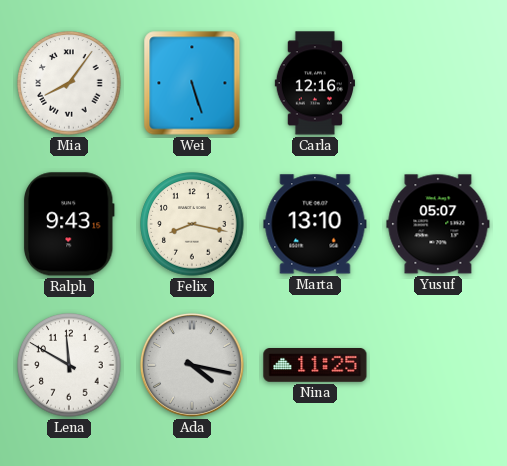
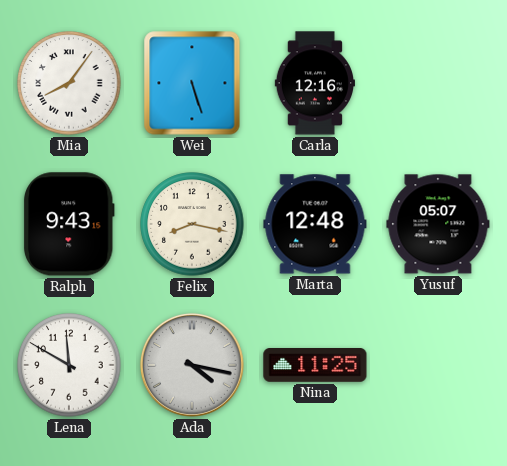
Marta: 13:10 -> 12:48 (315, 224)
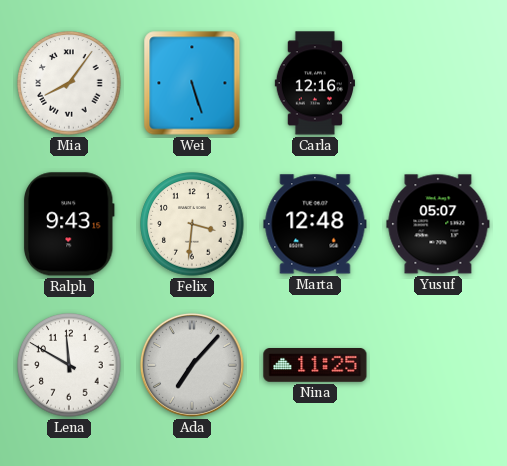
Felix: 8:17 -> 3:31 (192, 224)
Ada: 4:17 -> 7:07 (192, 365)
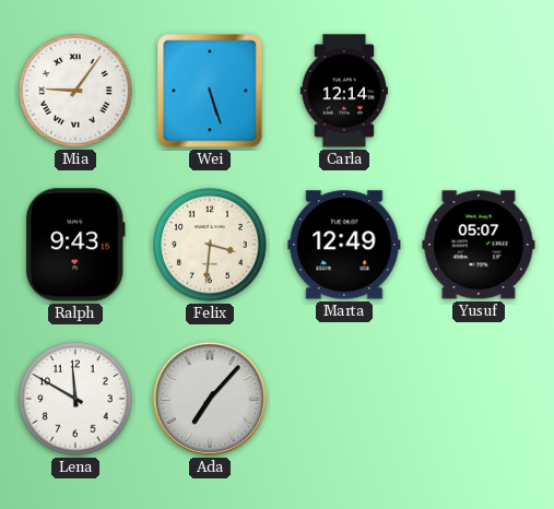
Mia: 8:06 -> 9:06 (75, 91)
Carla: 12:16 -> 12:14 (343, 91)
Marta: 12:48 -> 12:49 (344, 245)
Nina: 11:25 -> none (315, 365)
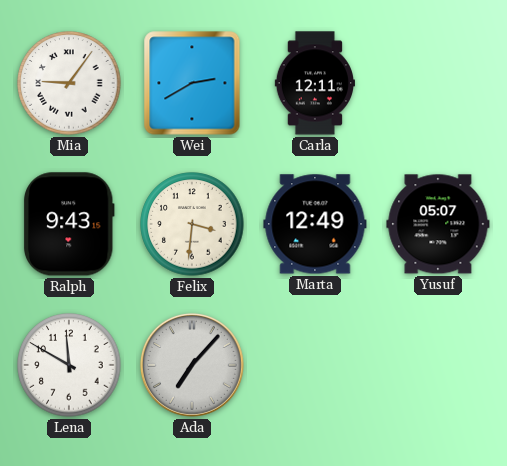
Wei: 5:27 -> 2:40 (192, 83)
Carla: 12:14 -> 12:11 (314, 83)
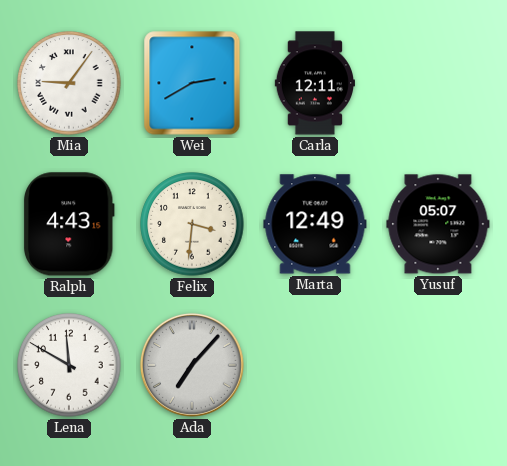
Ralph: 9:43 -> 4:43 (69, 224)
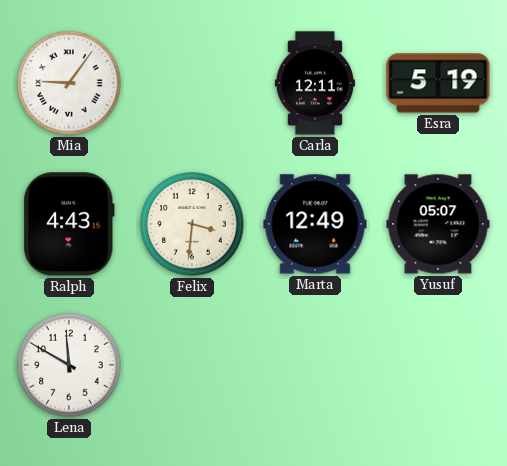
Wei: 2:40 -> none (192, 83)
Esra: none -> 5:19 (438, 83)
Ada: 7:07 -> none (192, 365)
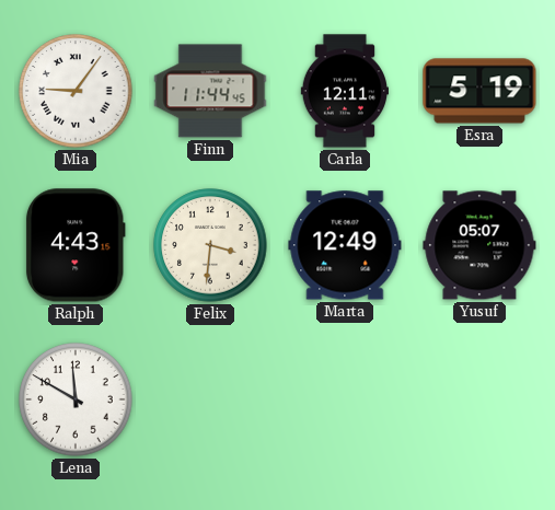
Finn: none -> 11:44 (210, 91)
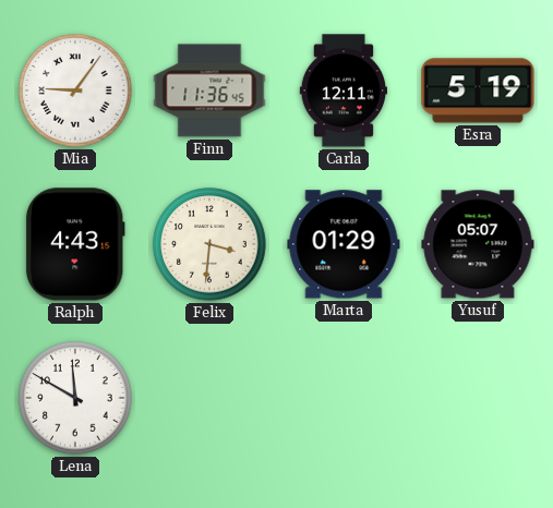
Finn: 11:44 -> 11:36 (209, 90)
Marta: 12:49 -> 01:29 (344, 244)
